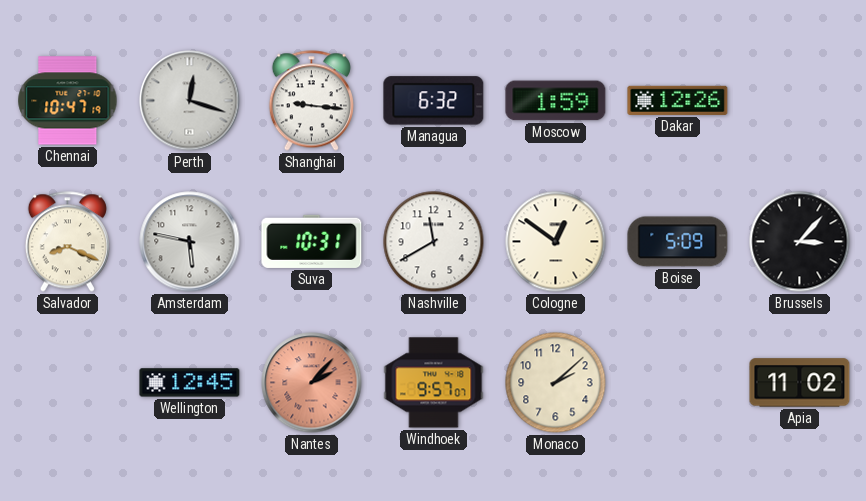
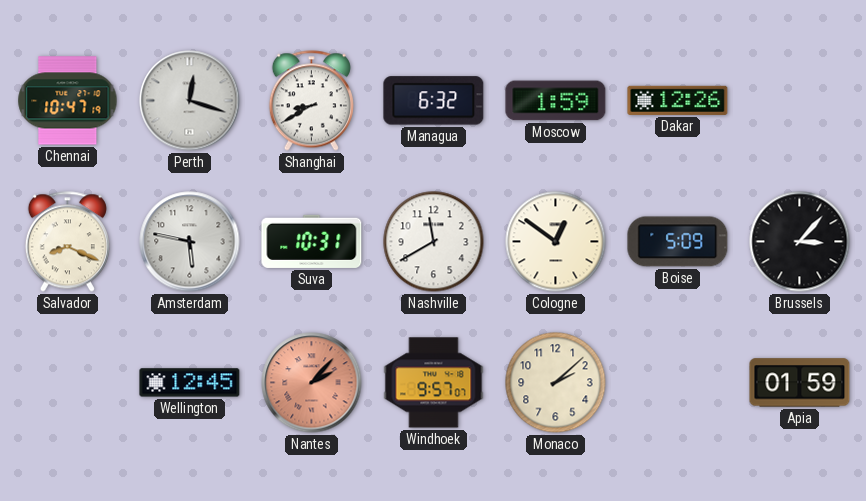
Shanghai: 9:16 -> 8:40 (311, 101)
Apia: 11:02 -> 01:59 (800, 383)
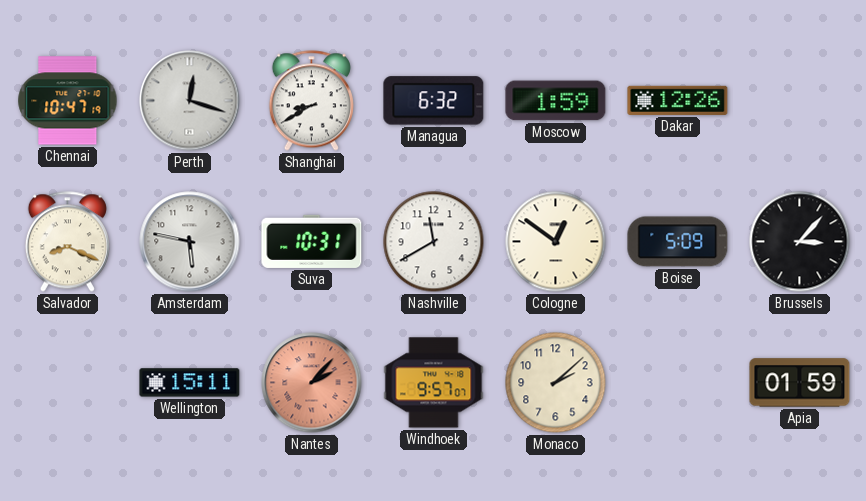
Wellington: 12:45 -> 15:11 (190, 383)
